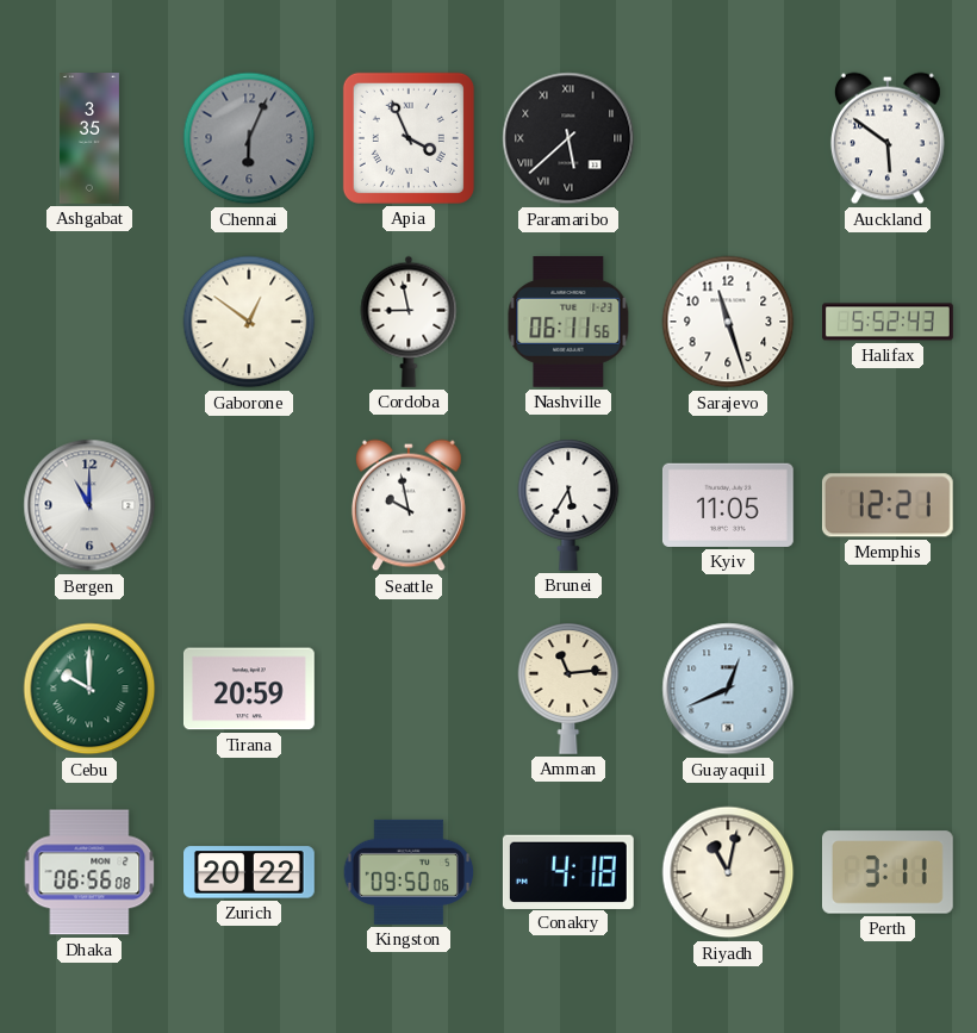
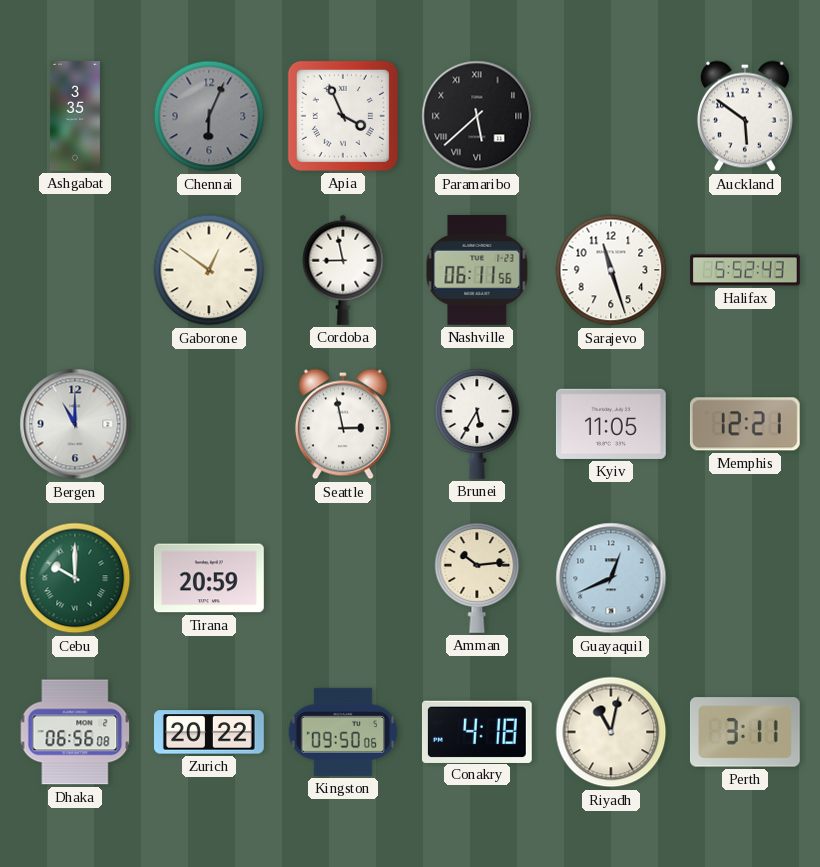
Seattle: 9:58 -> 2:58 (343, 424)
Amman: 11:14 -> 10:14 (477, 578)
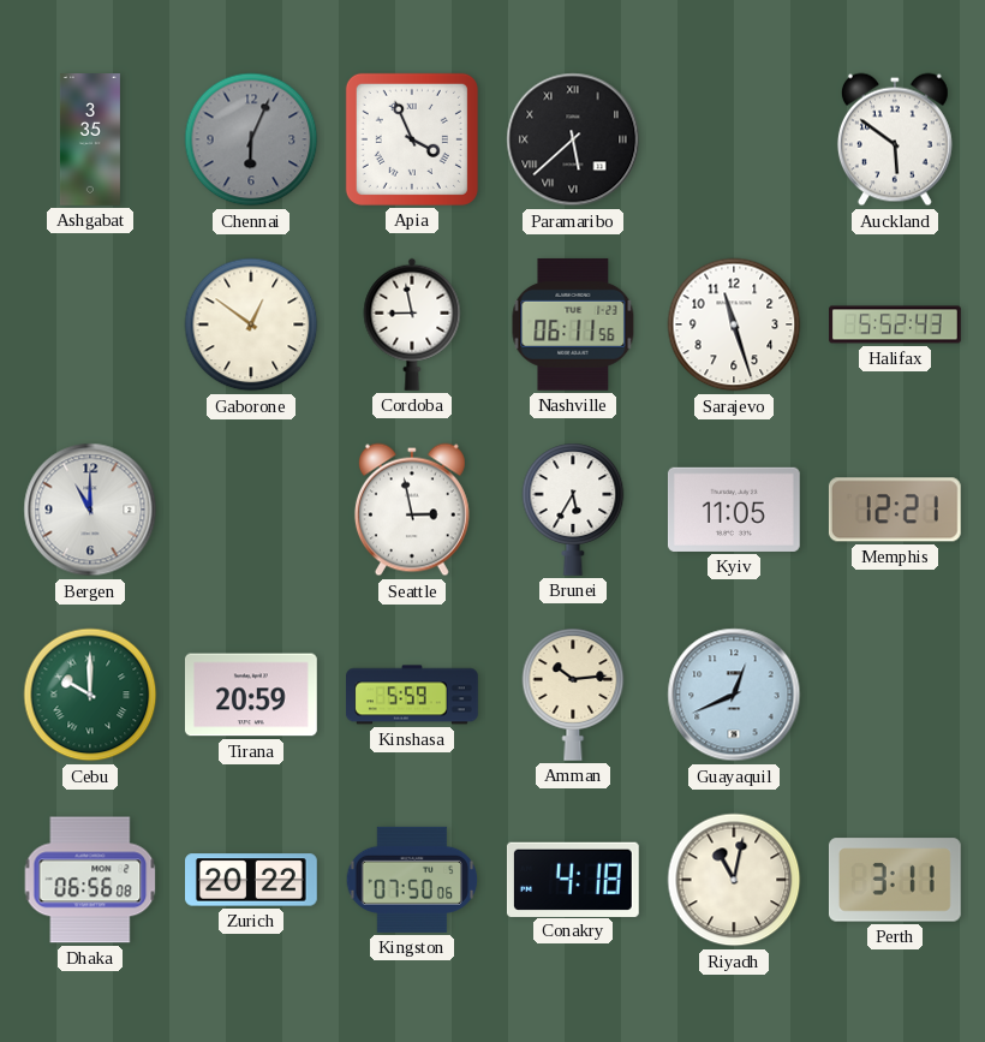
Kinshasa: none -> 5:59 (413, 695)
Kingston: 09:50 -> 07:50 (412, 880)
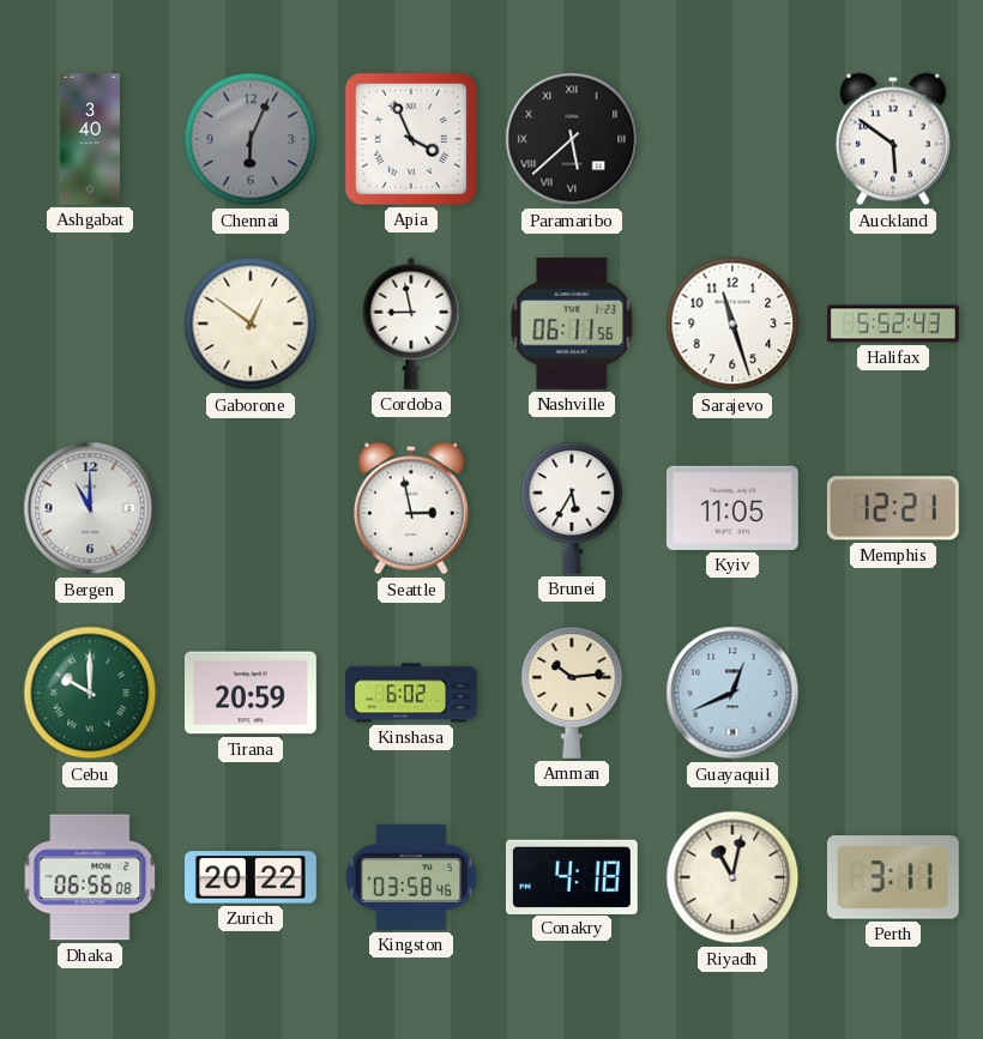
Ashgabat: 3:35 -> 3:40 (90, 139)
Kinshasa: 5:59 -> 6:02 (412, 693)
Kingston: 07:50 -> 03:58 (411, 877)
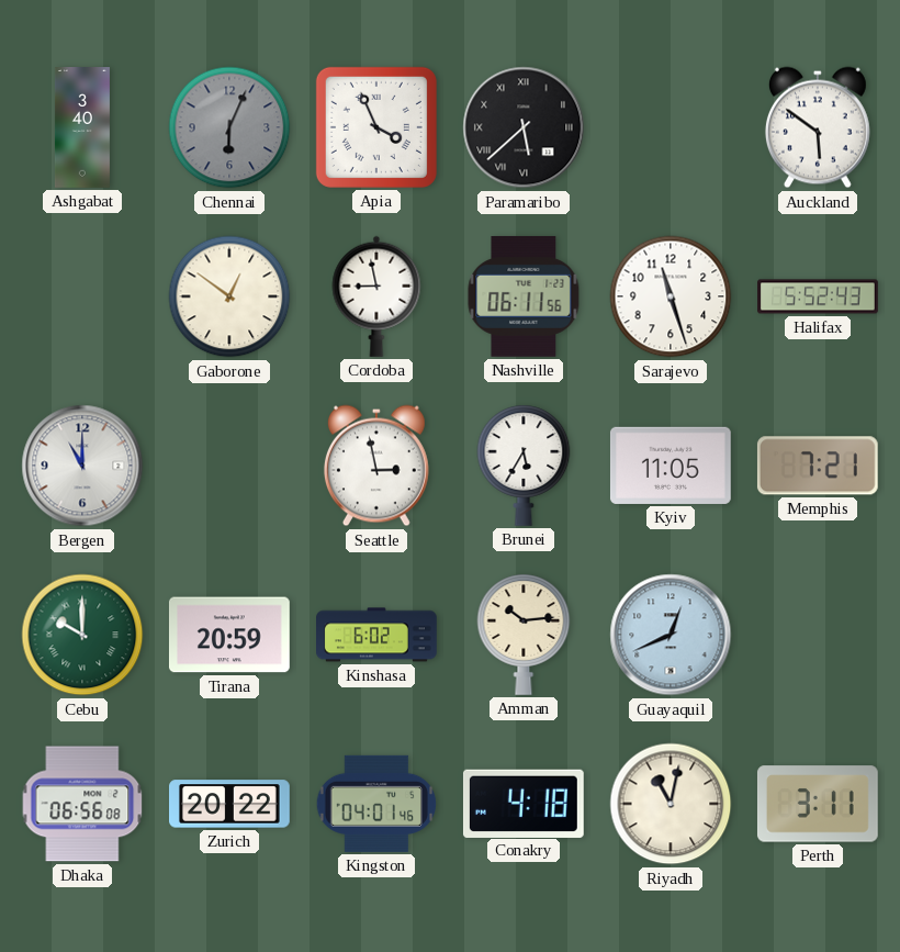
Memphis: 12:21 -> 7:21 (818, 466)
Kingston: 03:58 -> 04:01 (376, 804)
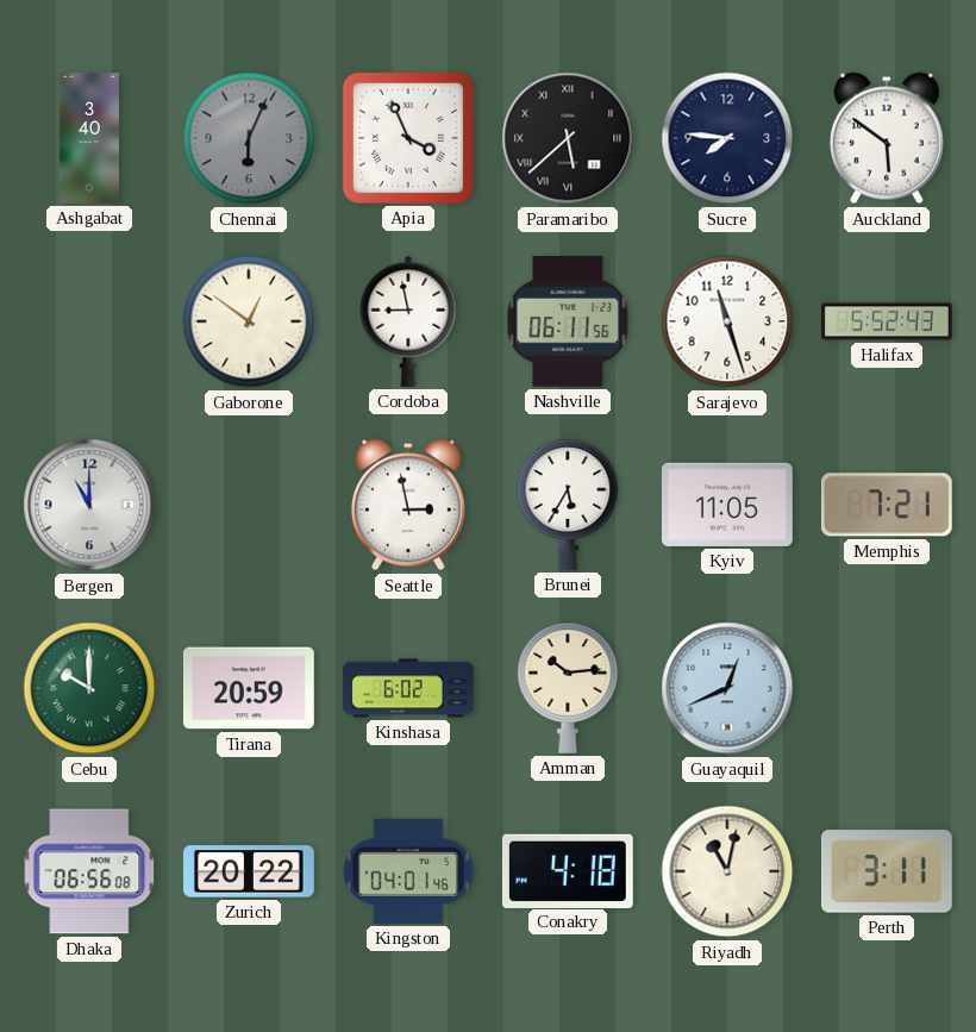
Sucre: none -> 7:46 (727, 138)
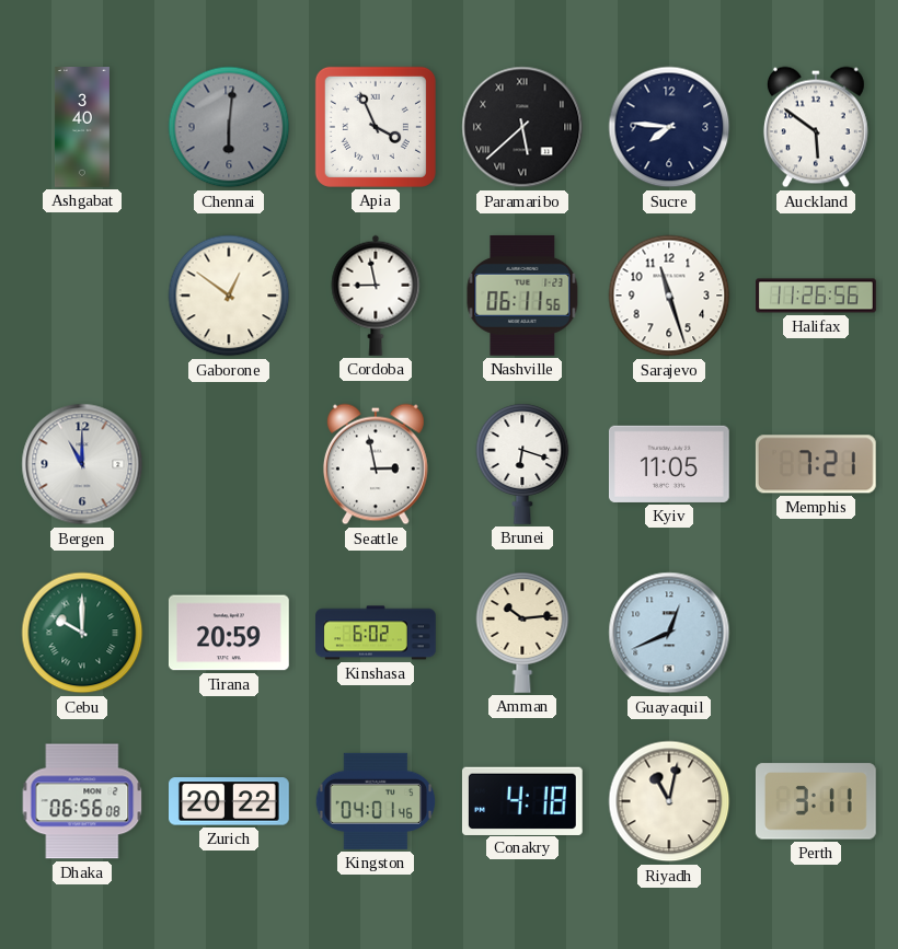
Chennai: 6:04 -> 6:01 (229, 127)
Halifax: 5:52 -> 11:26 (816, 296)
Brunei: 5:35 -> 6:18 (522, 464)
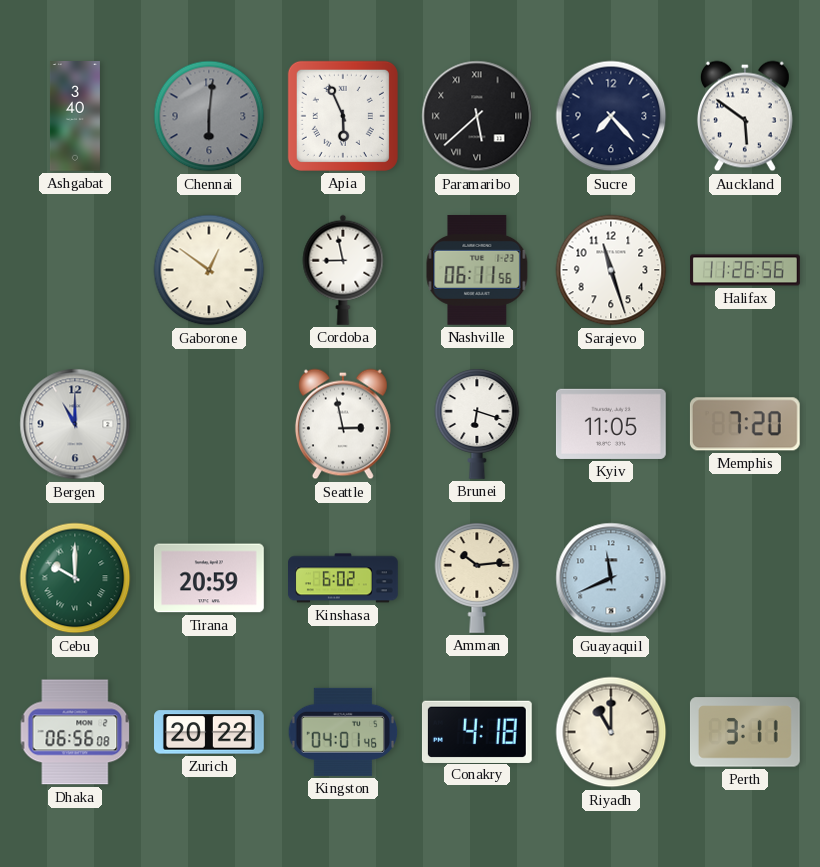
Apia: 3:56 -> 5:56 (343, 116)
Sucre: 7:46 -> 7:23 (611, 116)
Memphis: 7:21 -> 7:20 (745, 424)
Guayaquil: 12:41 -> 11:41 (611, 578)
Riyadh: 11:02 -> 11:00 (611, 732)
